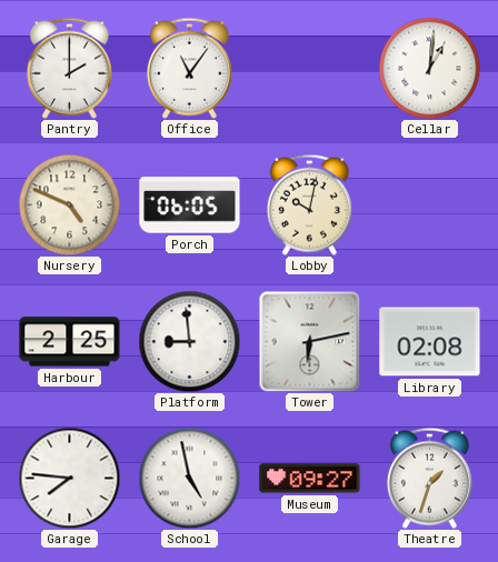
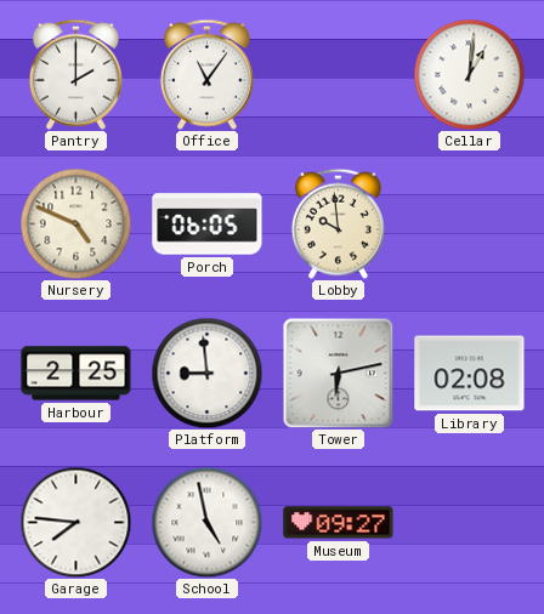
Lobby: 10:02 -> 9:59 (338, 223)
Theatre: 1:33 -> none (429, 478)
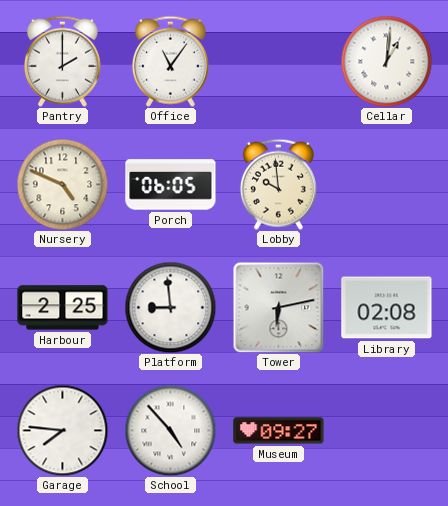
School: 4:58 -> 4:53 (170, 430)
